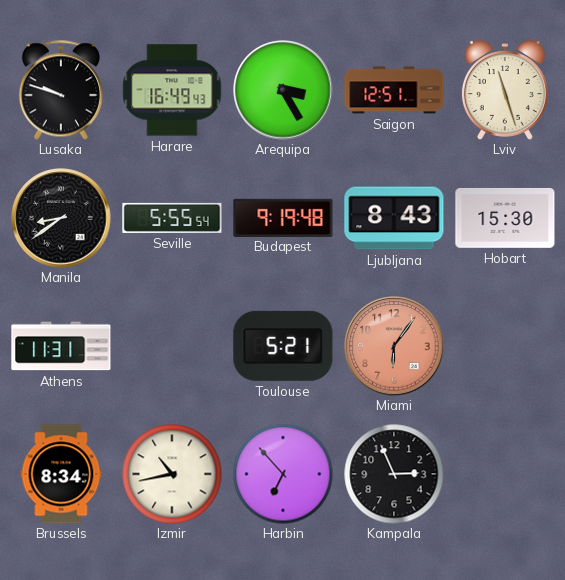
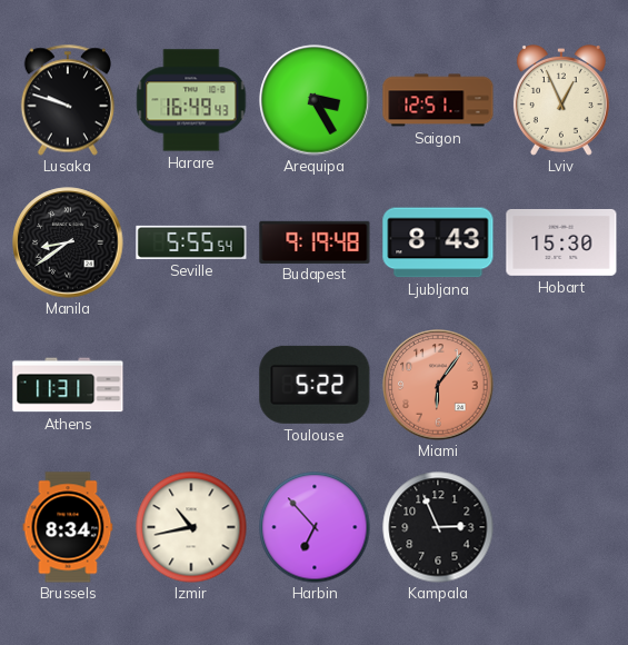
Lviv: 11:27 -> 12:56 (561, 101)
Toulouse: 5:21 -> 5:22 (315, 385)
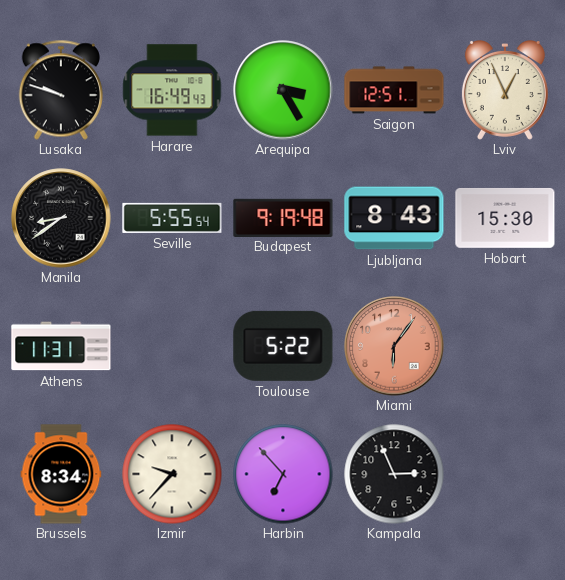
Izmir: 10:43 -> 9:37 (172, 474)
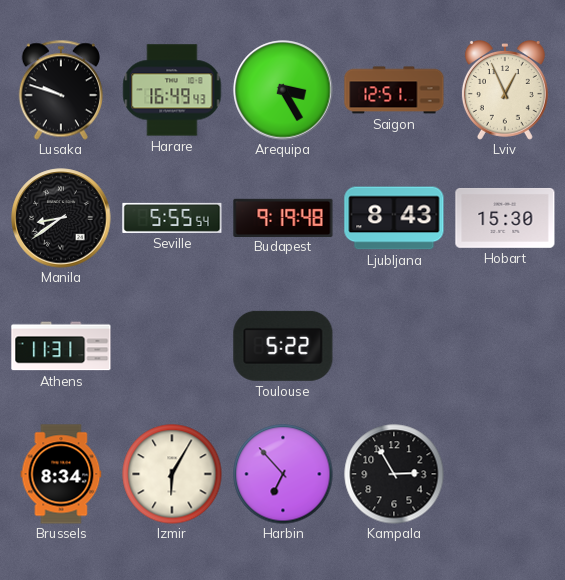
Miami: 6:06 -> none (394, 346)
Izmir: 9:37 -> 6:05 (172, 474)
Kampala: 2:56 -> 2:55 (394, 474)
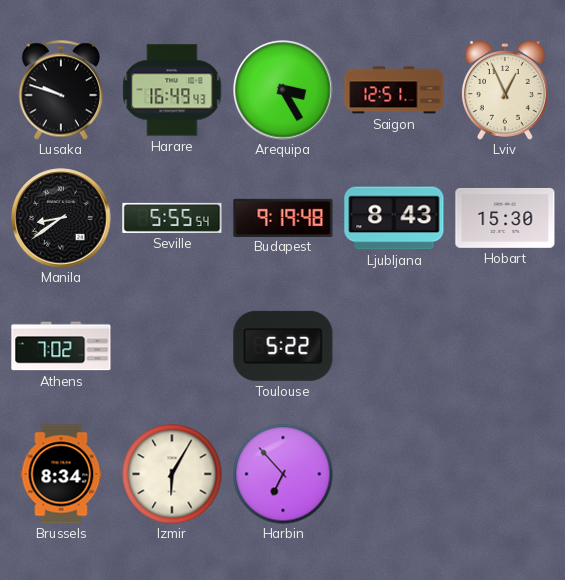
Athens: 11:31 -> 7:02 (61, 346)
Kampala: 2:55 -> none (394, 474)
